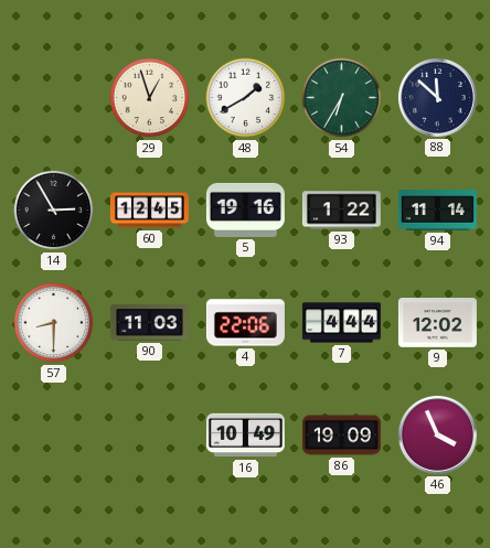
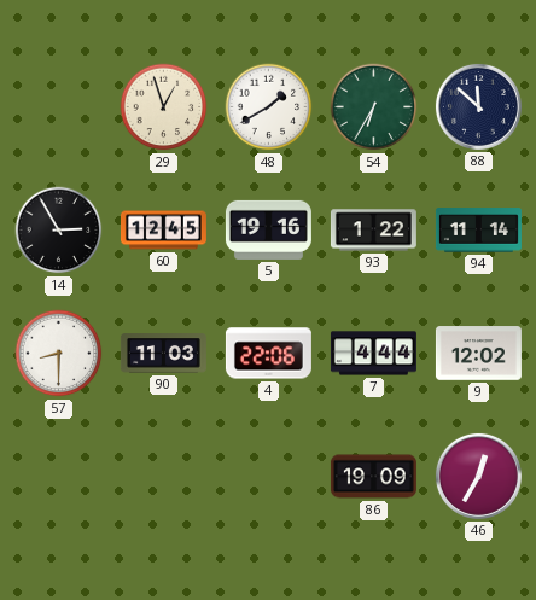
16: 10:49 -> none (245, 436)
46: 3:56 -> 12:35 (478, 476)
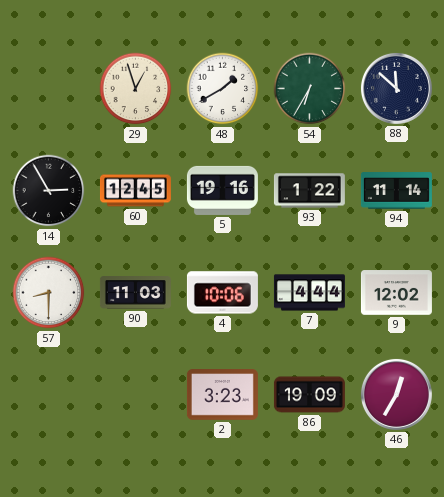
4: 22:06 -> 10:06 (222, 293)
2: none -> 3:23 (222, 395)
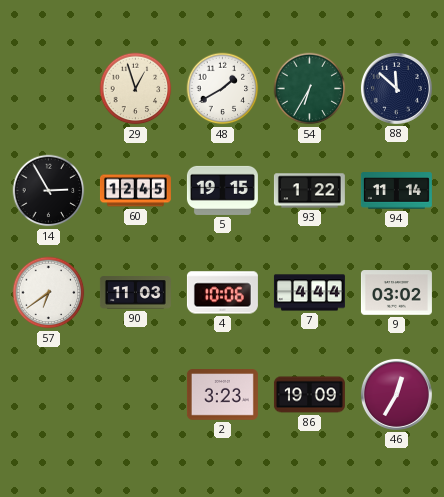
5: 19:16 -> 19:15 (222, 190)
57: 8:30 -> 6:39 (49, 293)
9: 12:02 -> 03:02 (396, 293)
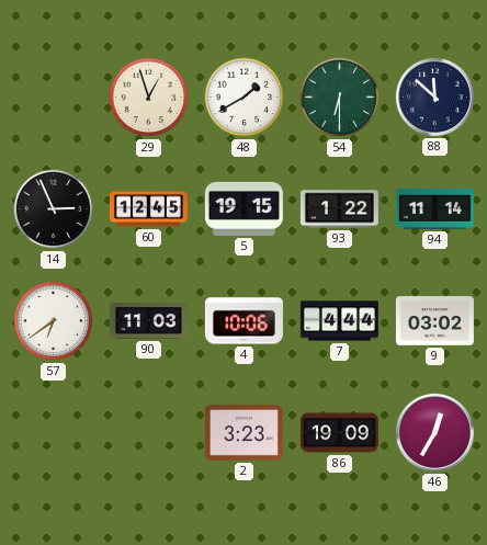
54: 6:35 -> 6:30 (340, 98)
14: 2:55 -> 2:56 (54, 209)
